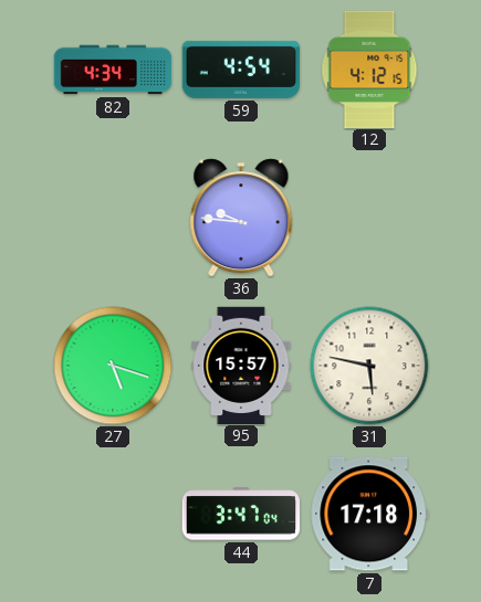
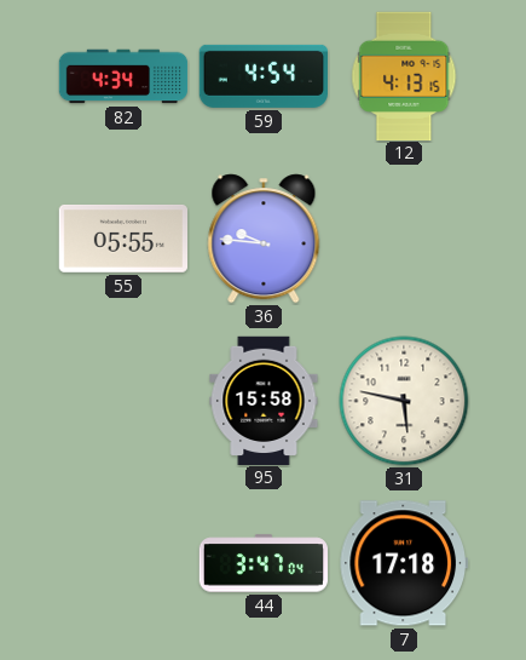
12: 4:12 -> 4:13 (404, 75)
55: none -> 05:55 (122, 239)
27: 5:18 -> none (113, 366)
95: 15:57 -> 15:58 (264, 400)
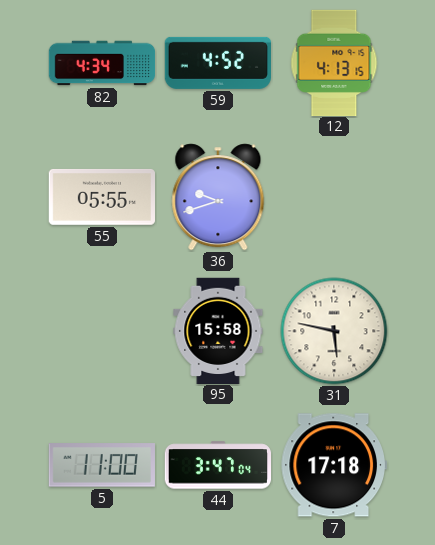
59: 4:54 -> 4:52 (217, 63)
36: 9:46 -> 9:42 (218, 197)
5: none -> 11:00 (102, 465)
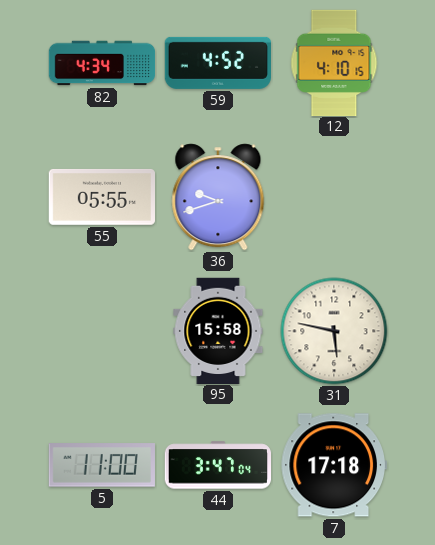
12: 4:13 -> 4:10 (334, 62)
